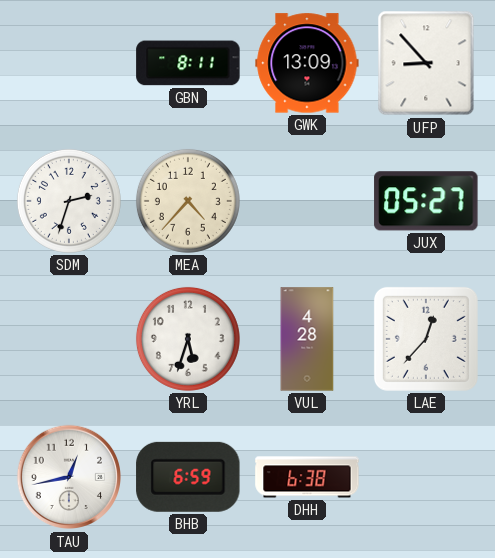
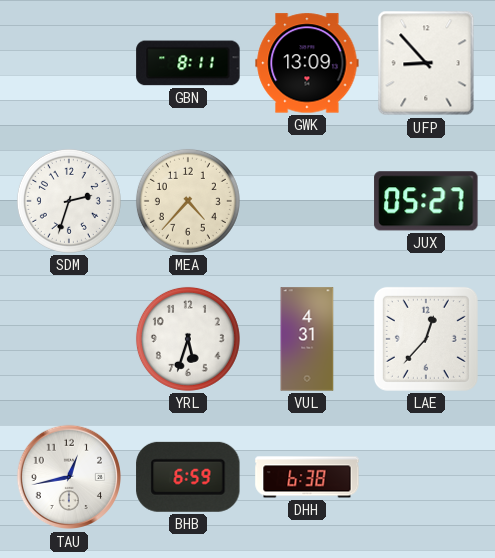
VUL: 4:28 -> 4:31 (307, 339)
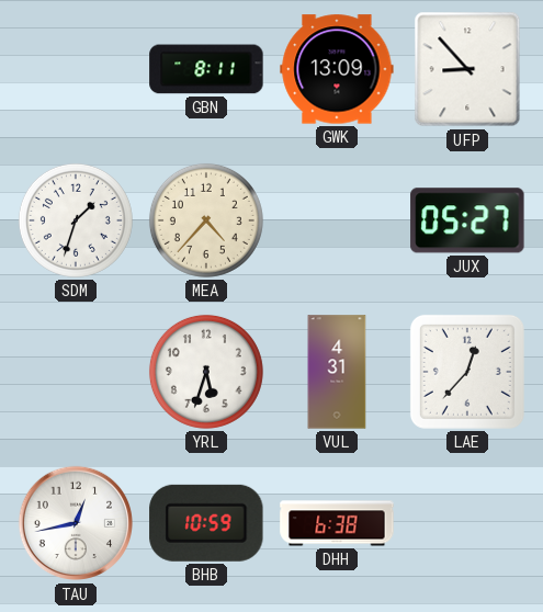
SDM: 2:33 -> 1:33 (76, 220)
BHB: 6:59 -> 10:59 (206, 523)
